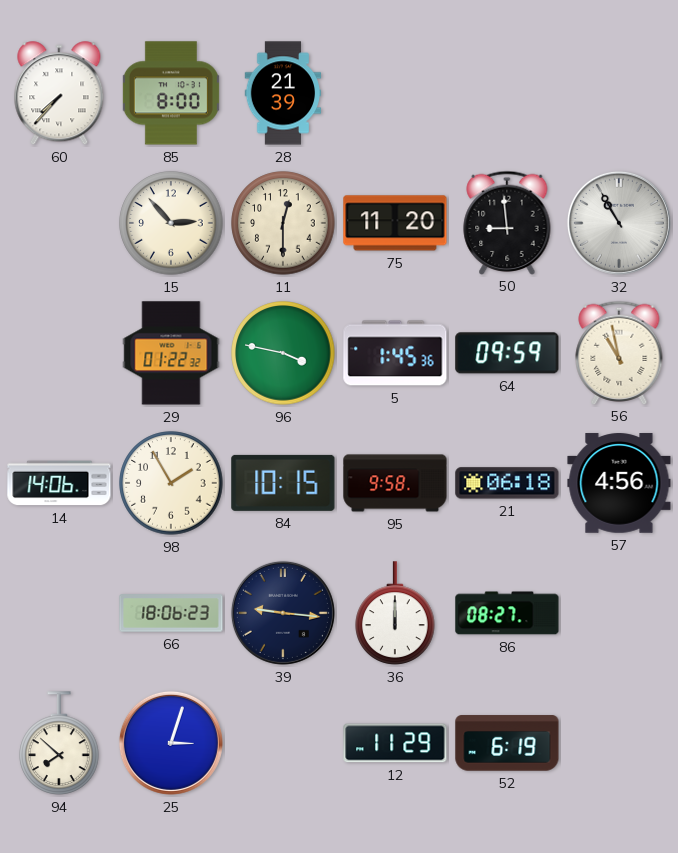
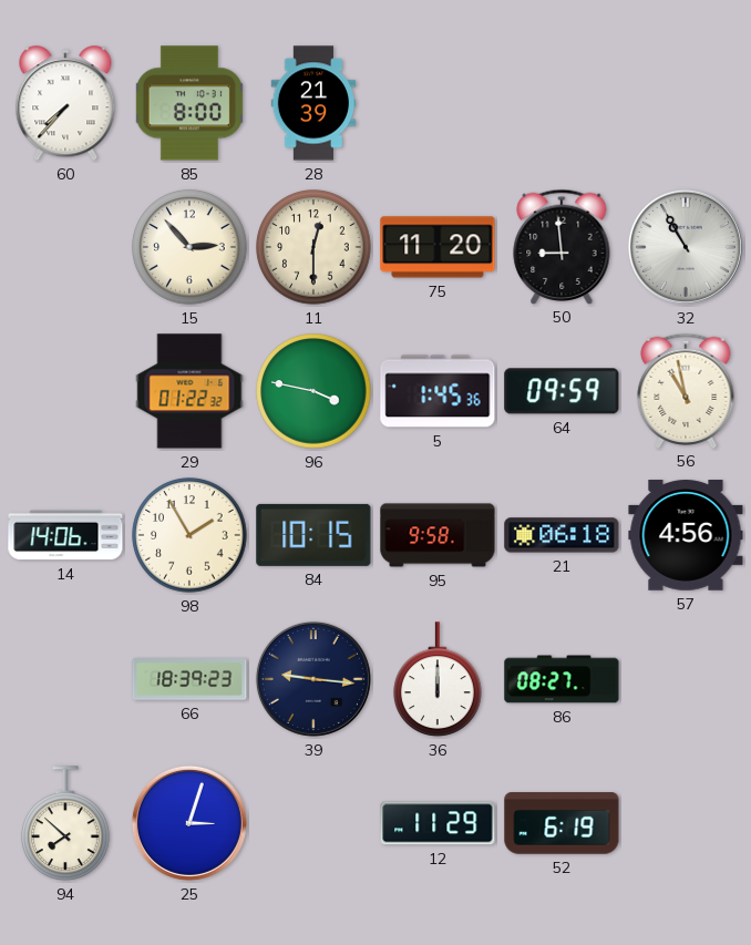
66: 18:06 -> 18:39 (189, 679)
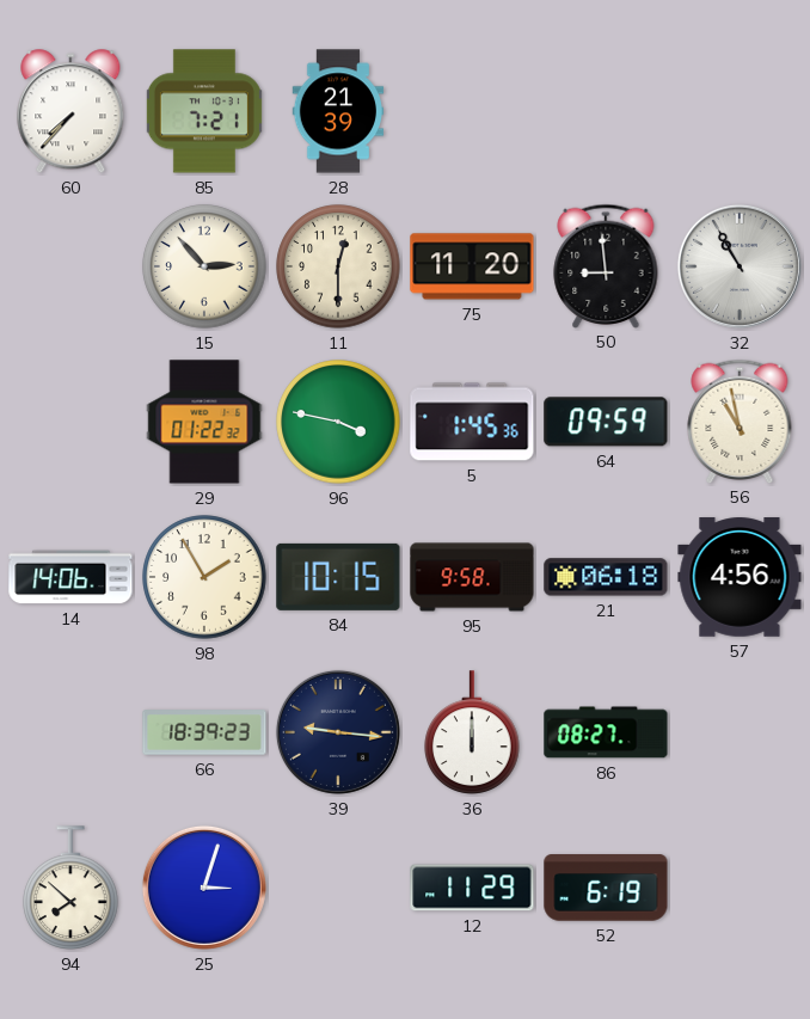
85: 8:00 -> 7:21 (204, 111)
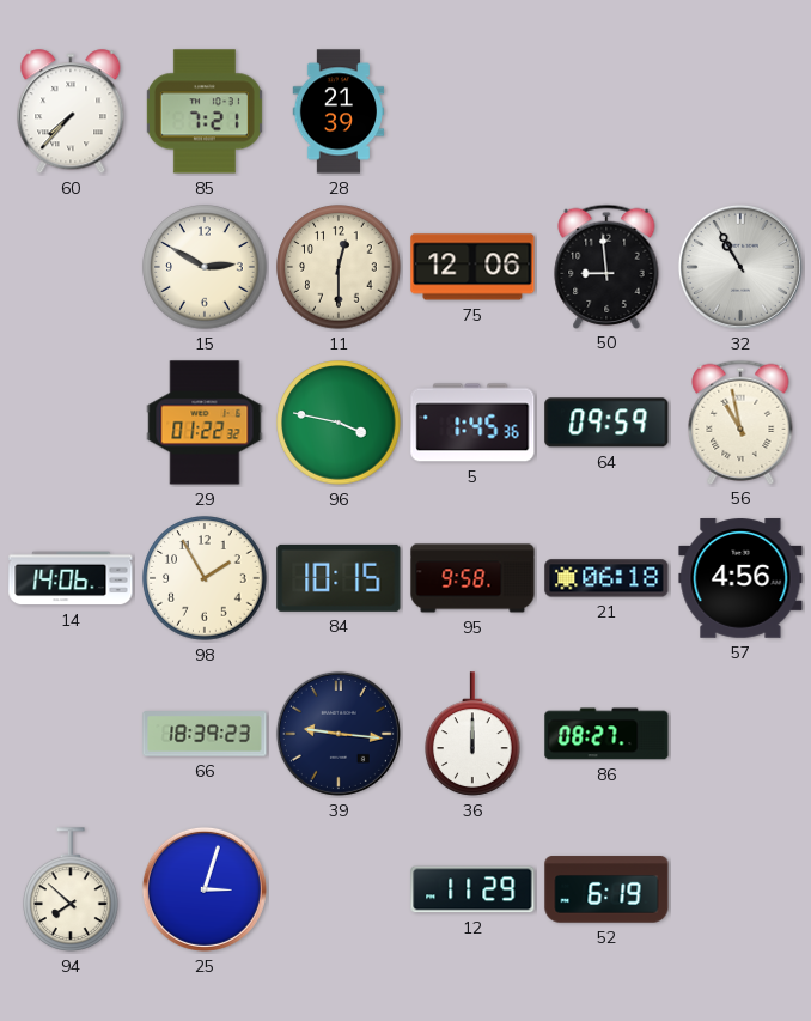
15: 2:53 -> 2:50 (205, 267)
75: 11:20 -> 12:06 (472, 267)
